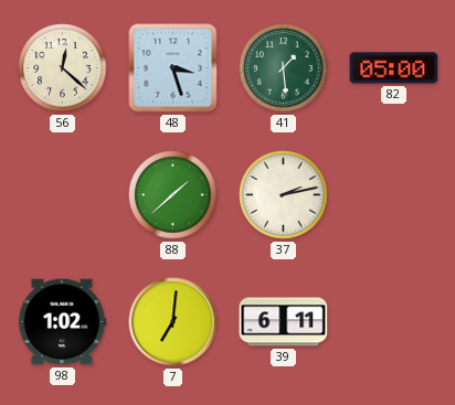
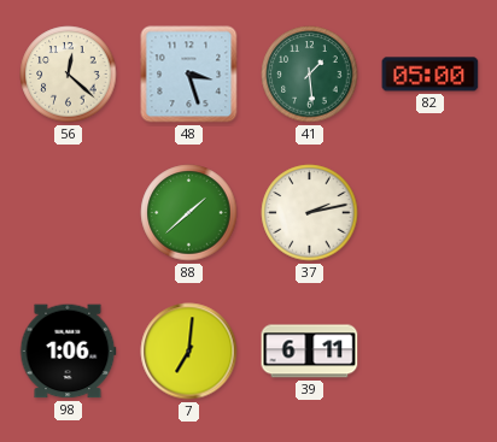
98: 1:02 -> 1:06 (68, 352)
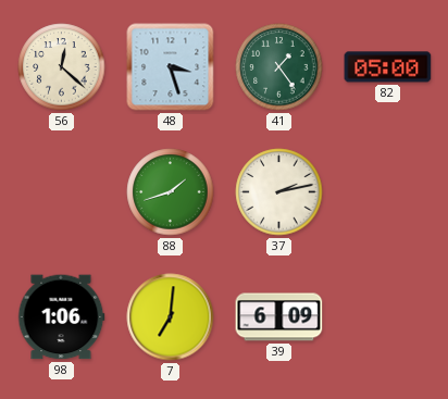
41: 1:29 -> 1:24 (279, 67)
88: 1:38 -> 1:42 (171, 192)
39: 6:11 -> 6:09 (279, 317)
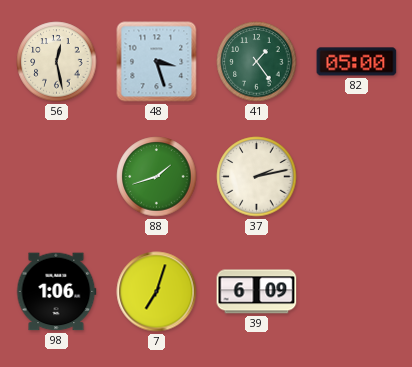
56: 12:22 -> 12:28 (57, 62)
7: 7:01 -> 7:03 (157, 292)
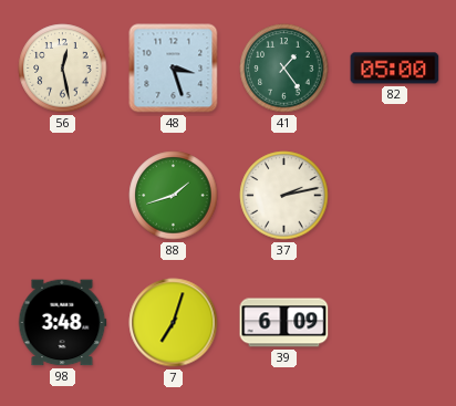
98: 1:06 -> 3:48 (62, 323)
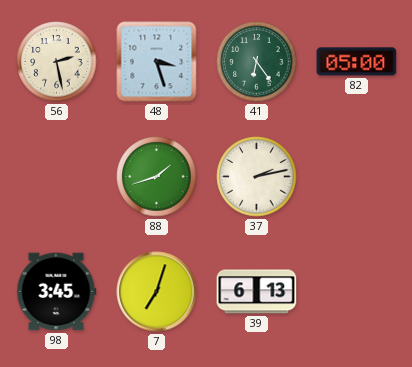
56: 12:28 -> 2:28 (57, 62)
41: 1:24 -> 6:24 (257, 62)
98: 3:48 -> 3:45 (56, 292)
39: 6:09 -> 6:13 (257, 292)
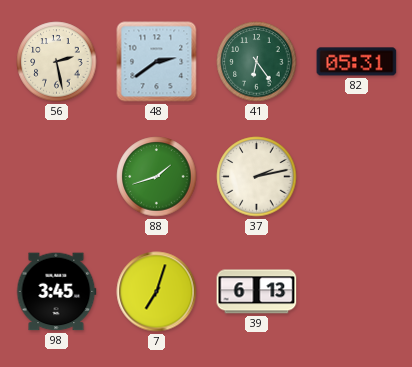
48: 3:27 -> 2:39 (157, 62)
82: 05:00 -> 05:31 (357, 62)
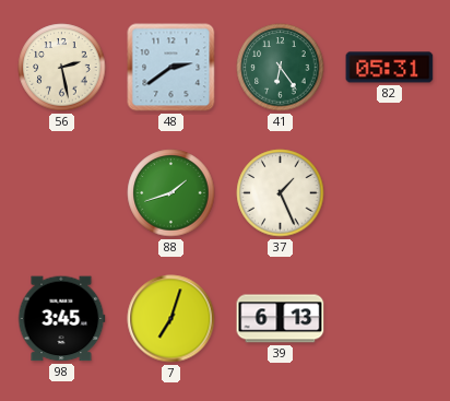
37: 2:13 -> 1:26 (281, 193)
